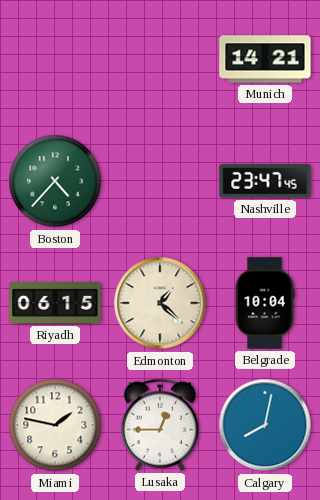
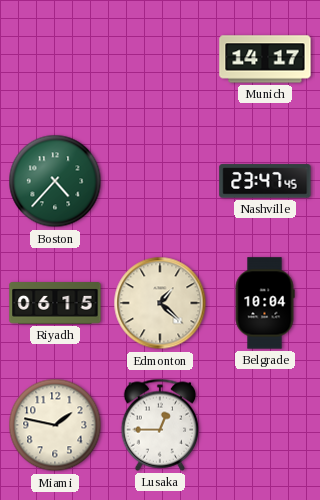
Munich: 14:21 -> 14:17 (265, 59)
Calgary: 8:02 -> none (265, 425)
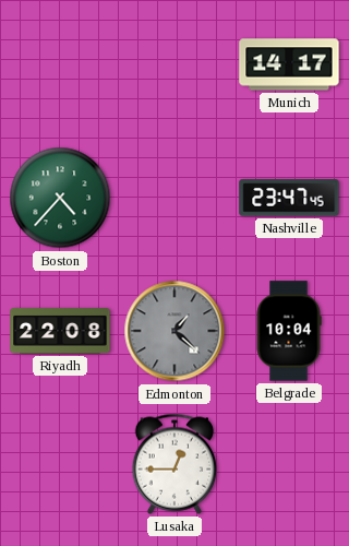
Riyadh: 06:15 -> 22:08 (60, 331)
Edmonton dial: cream -> grey (174, 331)
Miami: 1:47 -> none (55, 425)
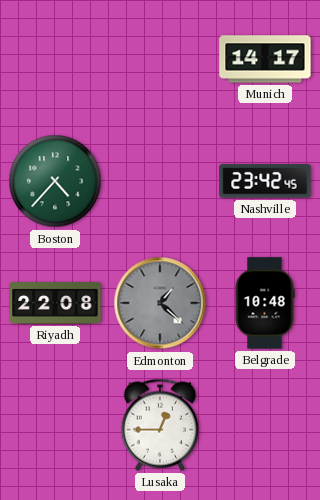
Nashville: 23:47 -> 23:42 (265, 181)
Belgrade: 10:04 -> 10:48 (265, 303)
